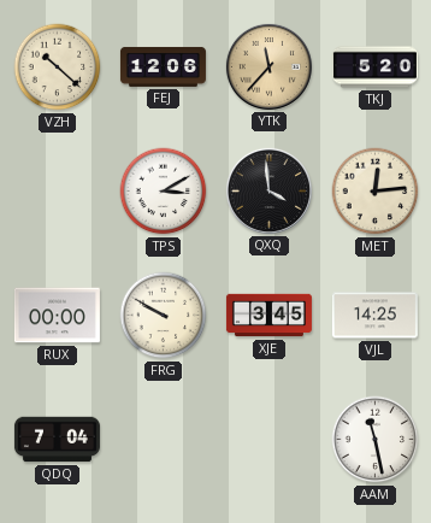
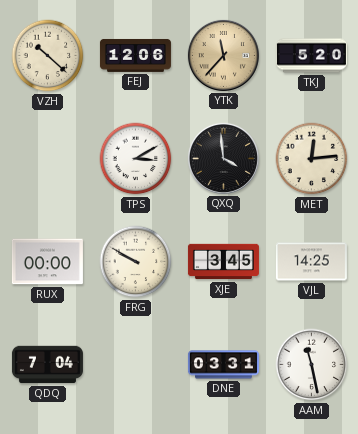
DNE: none -> 03:31 (223, 365)
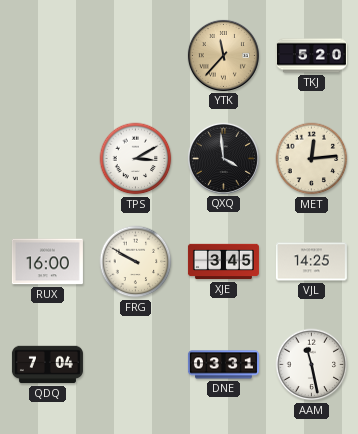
VZH: 10:22 -> none (48, 56)
FEJ: 12:06 -> none (135, 55)
RUX: 00:00 -> 16:00 (47, 262)
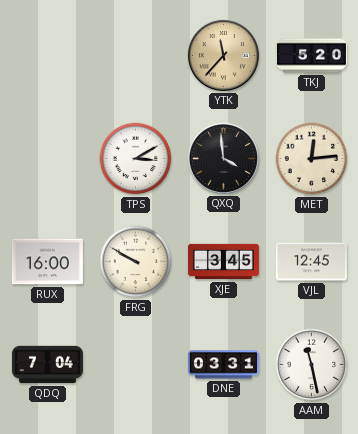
VJL: 14:25 -> 12:45 (311, 262)
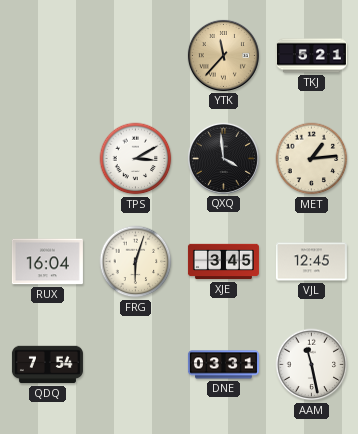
TKJ: 5:20 -> 5:21 (311, 56)
MET: 12:14 -> 1:14 (312, 159)
RUX: 16:00 -> 16:04 (47, 262)
FRG: 9:50 -> 6:03 (136, 262)
QDQ: 7:04 -> 7:54 (47, 365)
